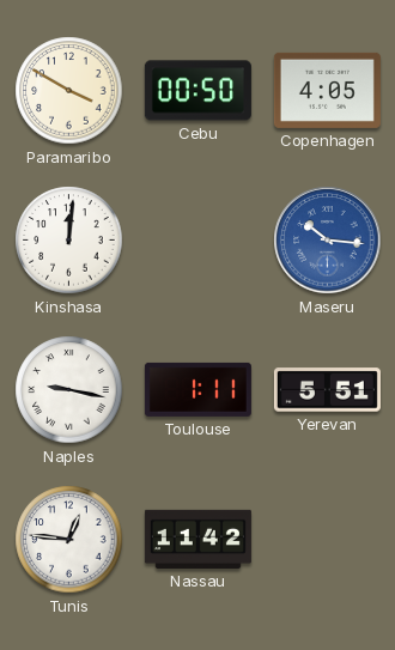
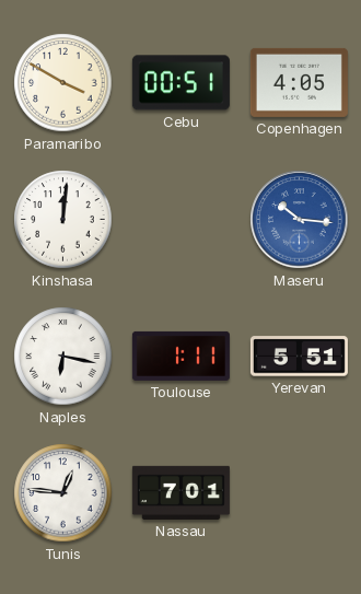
Cebu: 00:50 -> 00:51 (180, 83)
Naples: 9:17 -> 6:17 (63, 357)
Nassau: 11:42 -> 7:01 (180, 492)
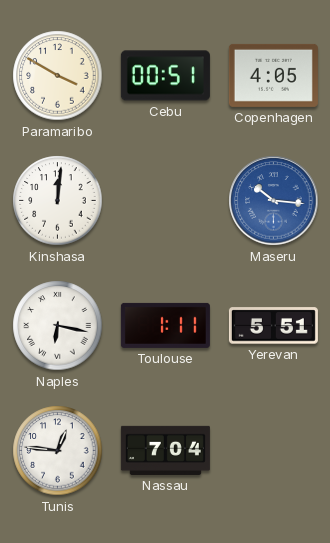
Nassau: 7:01 -> 7:04 (165, 450)
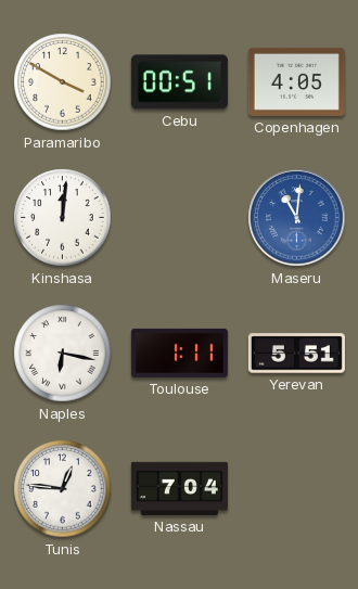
Maseru: 10:16 -> 11:01 (297, 218)
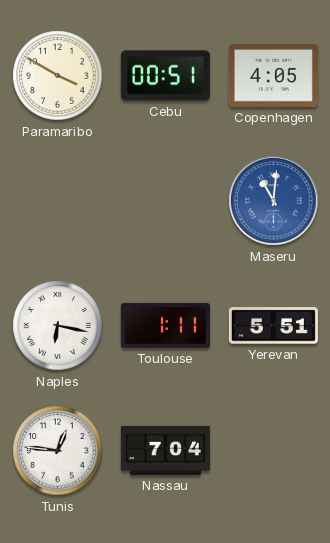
Kinshasa: 12:01 -> none (63, 218)
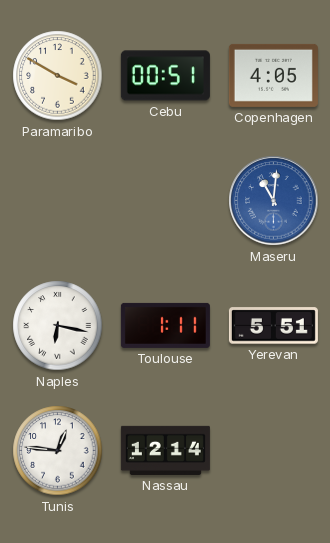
Nassau: 7:04 -> 12:14 (165, 450)
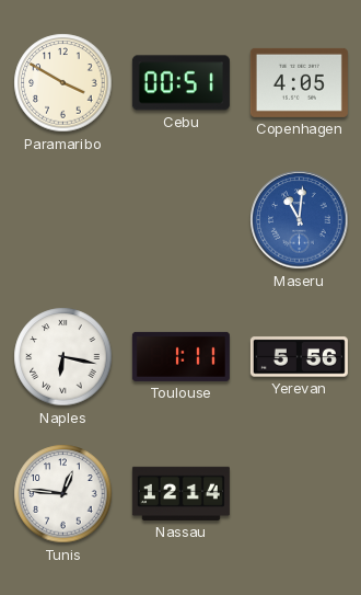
Yerevan: 5:51 -> 5:56 (299, 357)
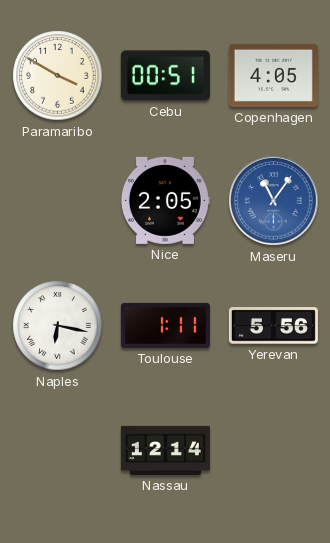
Nice: none -> 2:05 (165, 200)
Maseru: 11:01 -> 11:06 (274, 201)
Tunis: 12:46 -> none (63, 494)
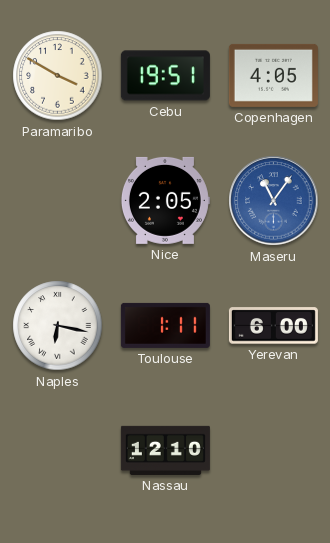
Cebu: 00:51 -> 19:51 (165, 76)
Yerevan: 5:56 -> 6:00 (273, 326)
Nassau: 12:14 -> 12:10 (165, 450)
